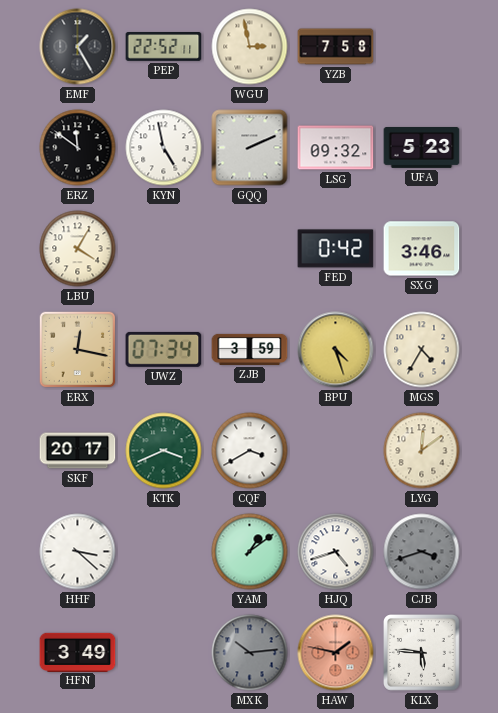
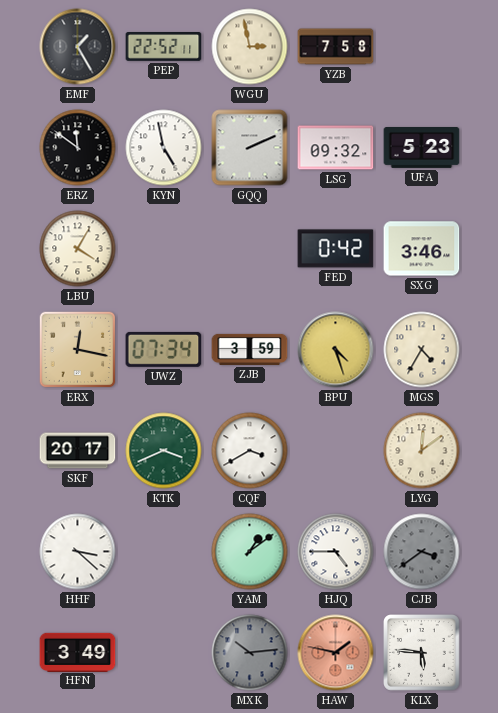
HJQ: 4:42 -> 4:45 (336, 552)
CJB: 3:42 -> 3:39 (422, 552)
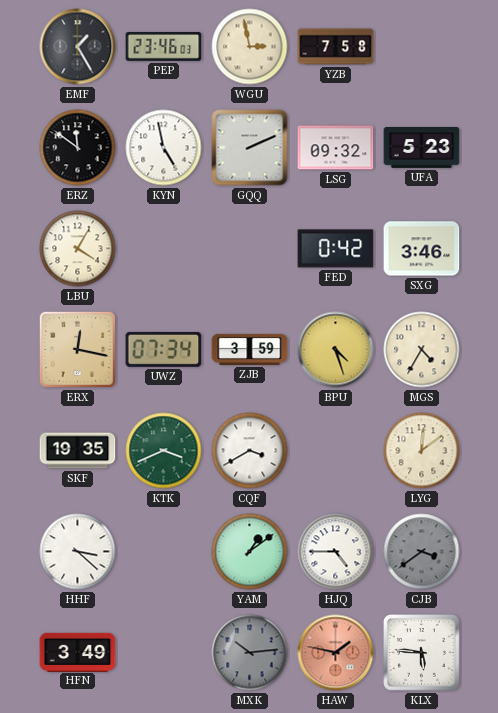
PEP: 22:52 -> 23:46 (164, 47)
SKF: 20:17 -> 19:35 (78, 451)
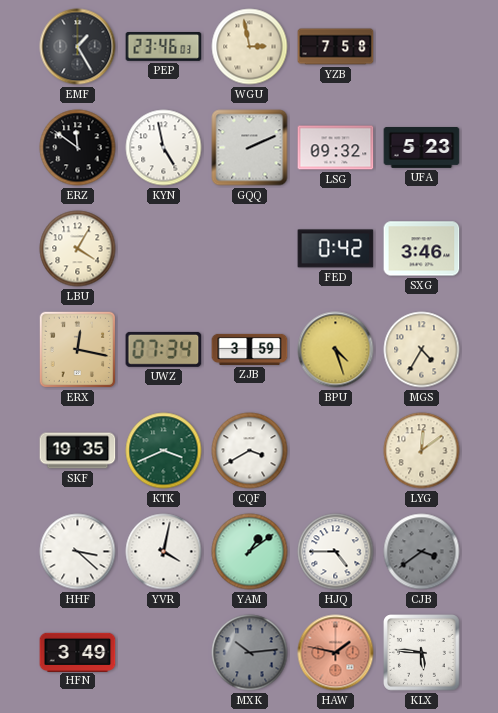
YVR: none -> 4:02 (164, 552)
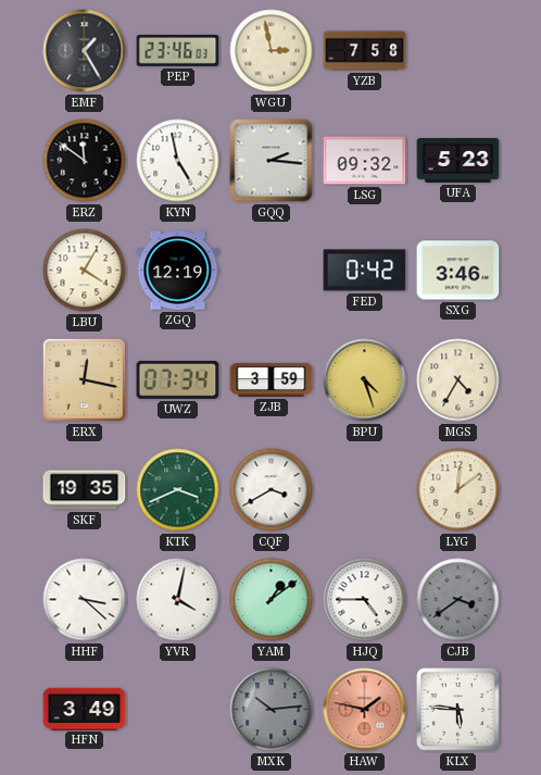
GQQ: 2:11 -> 2:16 (272, 161)
ZGQ: none -> 12:19 (178, 271)
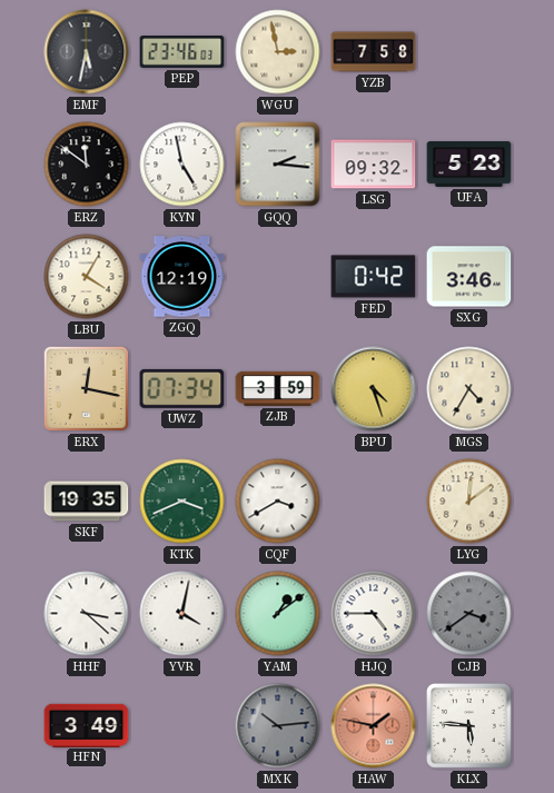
EMF: 1:25 -> 5:32 (87, 52)
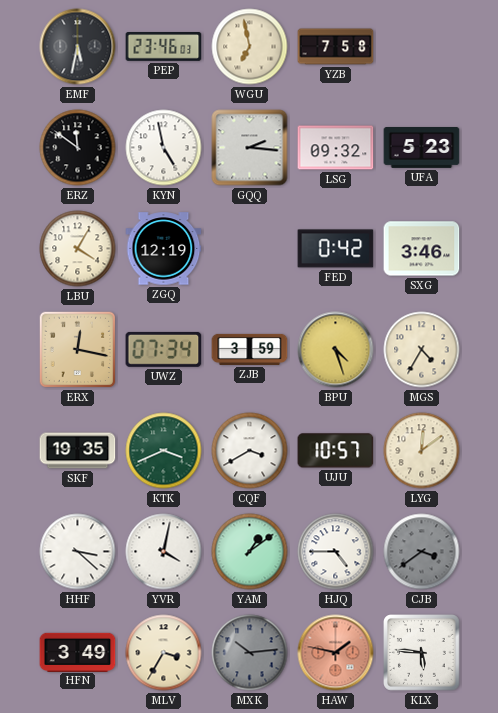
WGU: 2:58 -> 6:58 (250, 47)
UJU: none -> 10:57 (336, 451)
MLV: none -> 3:35 (164, 653)
